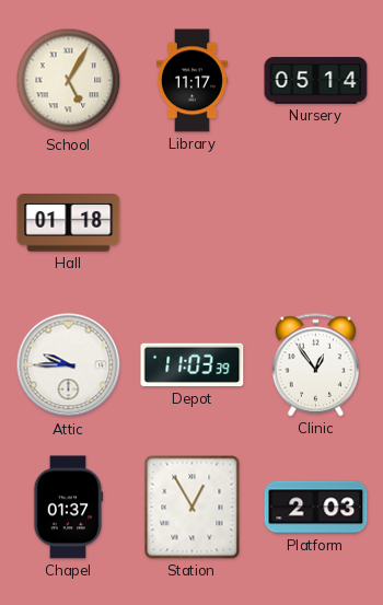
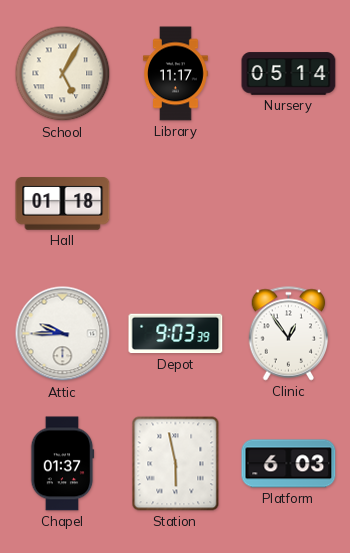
Depot: 11:03 -> 9:03 (176, 334)
Station: 12:55 -> 5:58 (176, 464)
Platform: 2:03 -> 6:03 (289, 464)
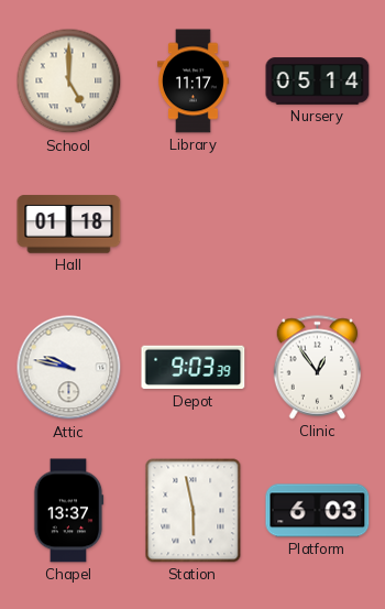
School: 5:05 -> 5:00 (69, 81)
Attic: 9:45 -> 9:47 (69, 368)
Chapel: 01:37 -> 13:37 (68, 511)
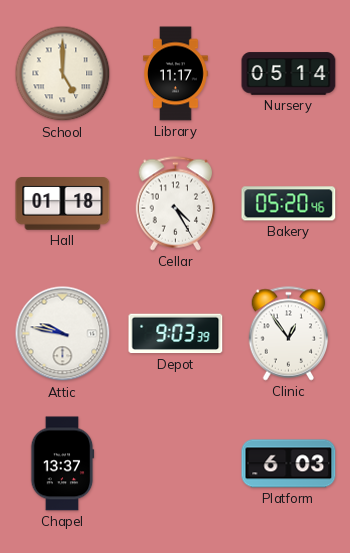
Cellar: none -> 4:25 (176, 204)
Bakery: none -> 05:20 (289, 204)
Station: 5:58 -> none (194, 511)
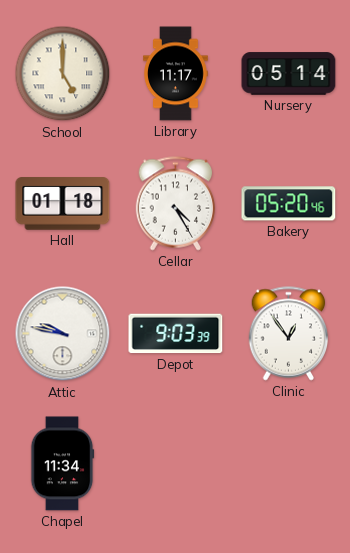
Chapel: 13:37 -> 11:34 (62, 464)
Platform: 6:03 -> none (289, 464)
